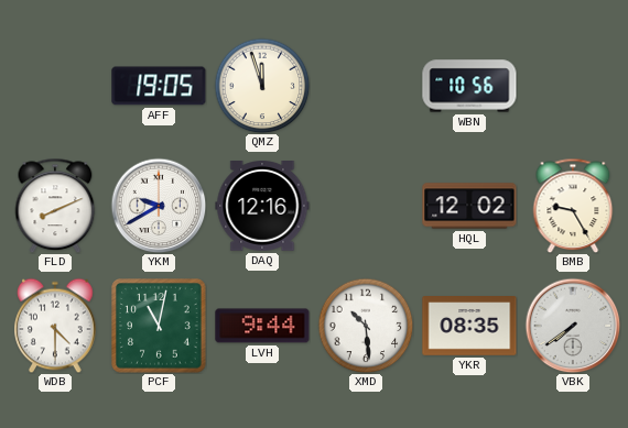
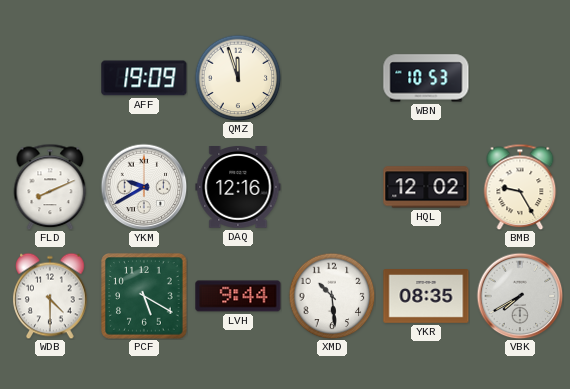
AFF: 19:05 -> 19:09 (144, 78)
WBN: 10:56 -> 10:53 (426, 78)
PCF: 11:02 -> 5:20 (144, 296)
VBK: 7:39 -> 7:40 (520, 296)
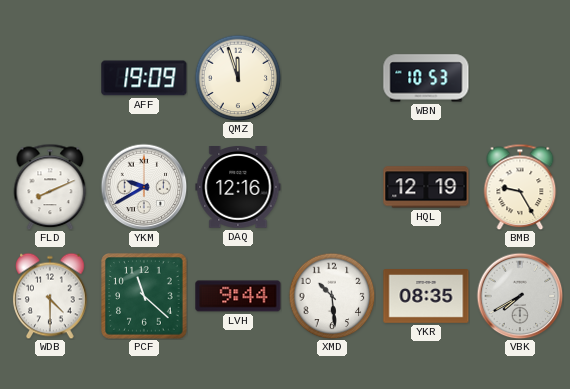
HQL: 12:02 -> 12:19 (426, 187)
PCF: 5:20 -> 11:22 (144, 296)
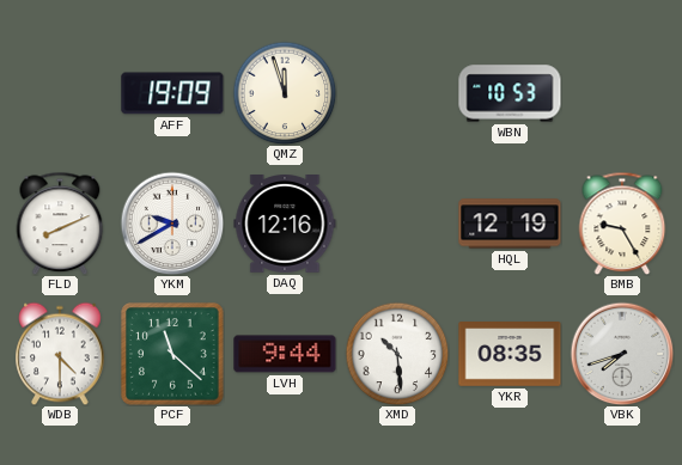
VBK: 7:40 -> 7:42 (622, 354)
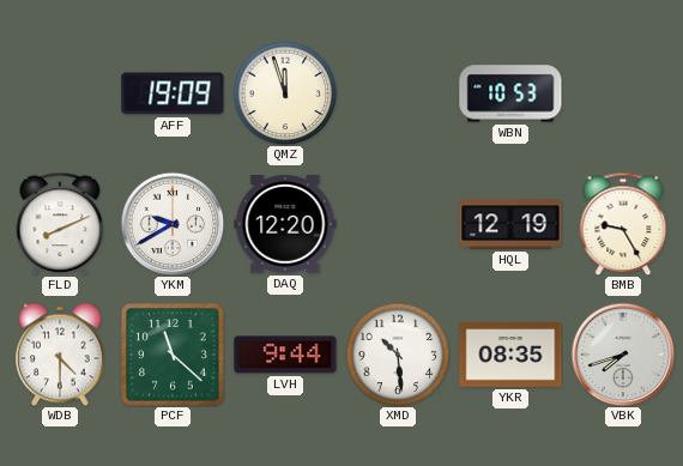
DAQ: 12:16 -> 12:20 (285, 225)
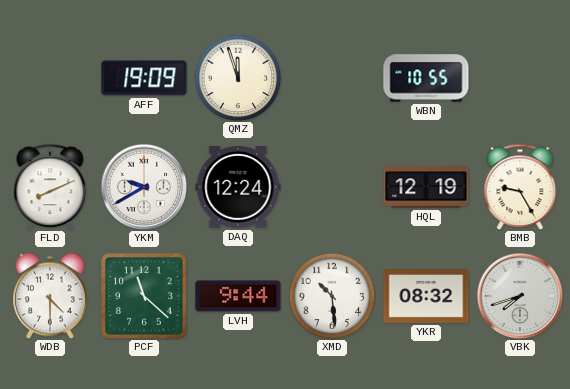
WBN: 10:53 -> 10:55 (426, 78)
DAQ: 12:20 -> 12:24 (238, 188)
YKR: 08:35 -> 08:32 (426, 297)
